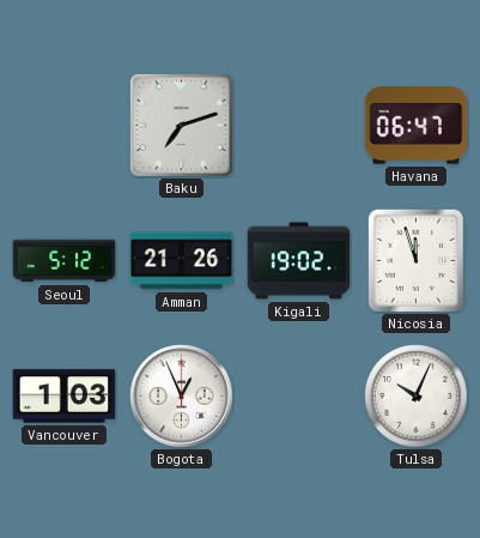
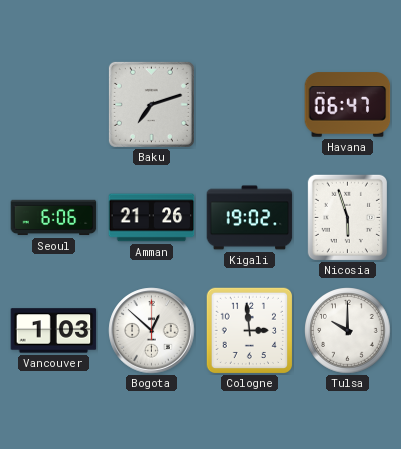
Seoul: 5:12 -> 6:06 (54, 218)
Nicosia: 11:57 -> 5:57 (347, 217)
Bogota: 12:56 -> 12:52 (152, 331)
Cologne: none -> 2:59 (249, 330)
Tulsa: 10:04 -> 10:00 (348, 331)
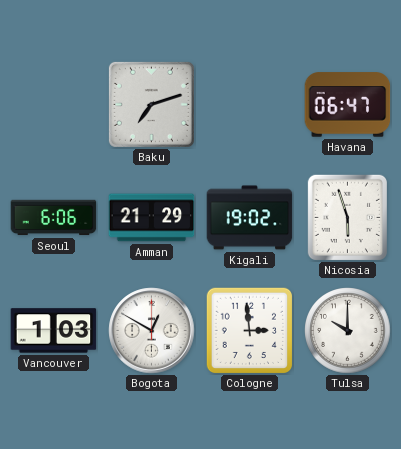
Amman: 21:26 -> 21:29 (152, 218)
Bogota: 12:52 -> 12:50 (152, 331)
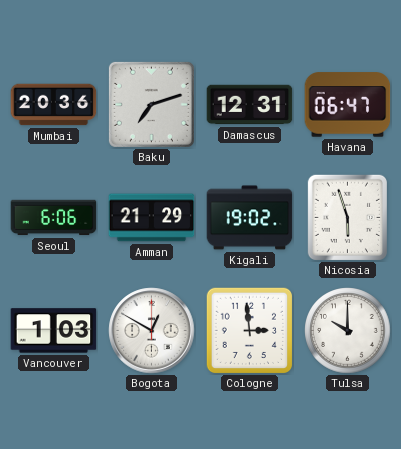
Mumbai: none -> 20:36 (54, 105)
Damascus: none -> 12:31 (250, 105)
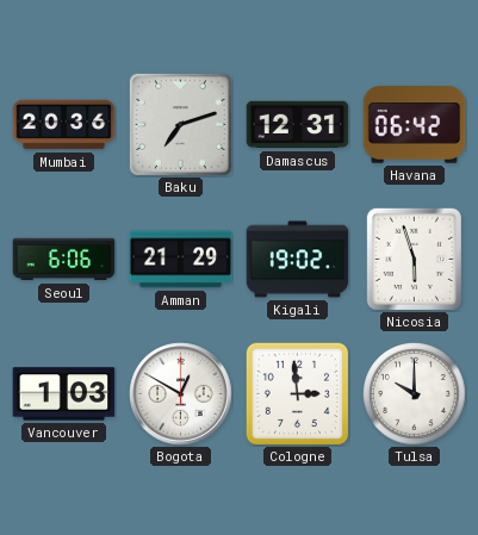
Havana: 06:47 -> 06:42 (415, 125)
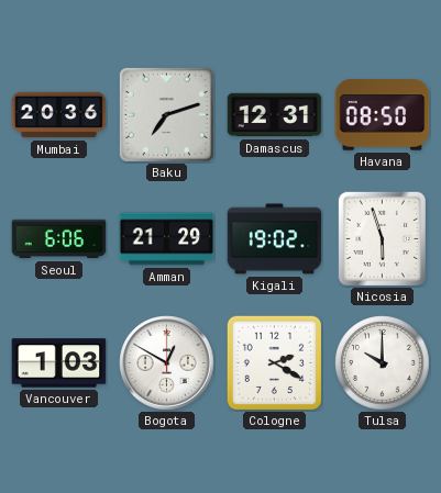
Havana: 06:42 -> 08:50 (383, 115)
Cologne: 2:59 -> 2:20 (274, 362)
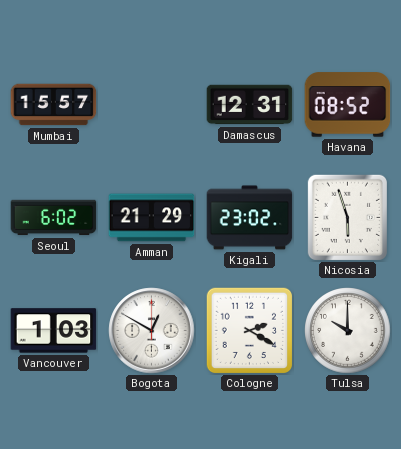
Mumbai: 20:36 -> 15:57 (54, 105)
Baku: 7:12 -> none (166, 114)
Havana: 08:50 -> 08:52 (348, 105)
Seoul: 6:06 -> 6:02 (54, 218)
Kigali: 19:02 -> 23:02 (250, 218)
